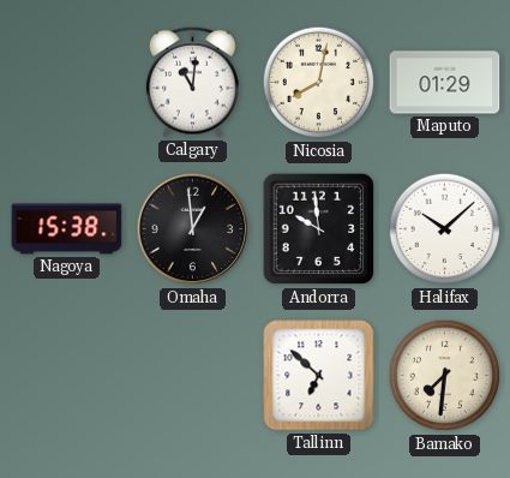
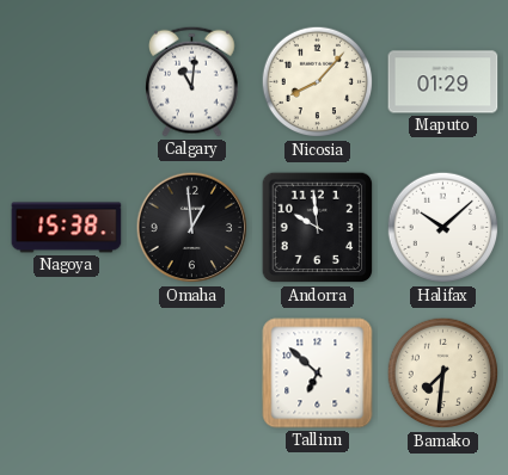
Nicosia: 8:02 -> 8:07 (318, 82)
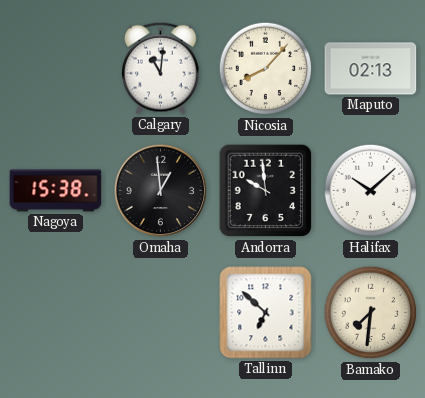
Maputo: 01:29 -> 02:13 (371, 69)
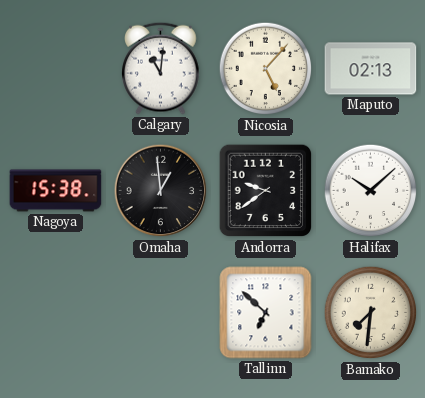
Nicosia: 8:07 -> 5:07 (266, 69)
Andorra: 9:59 -> 9:39 (266, 191)
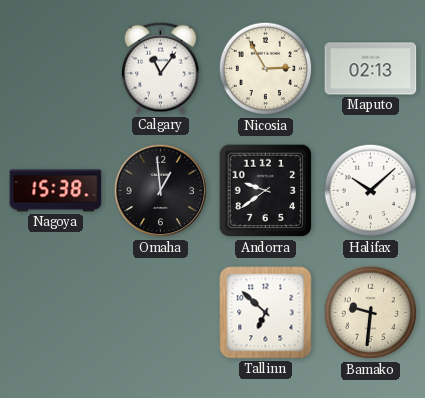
Calgary: 11:01 -> 11:06 (161, 68)
Nicosia: 5:07 -> 2:55 (266, 69)
Bamako: 7:31 -> 9:31 (371, 313)
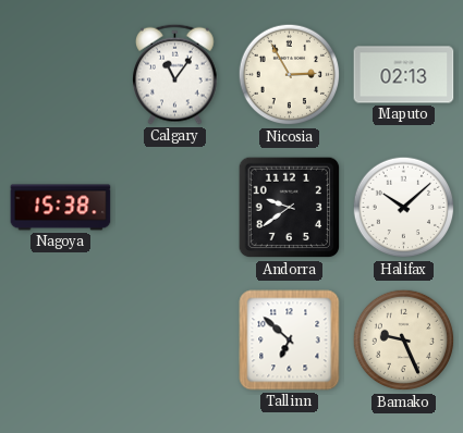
Omaha: 12:59 -> none (161, 191)
Bamako: 9:31 -> 9:26 (404, 341)
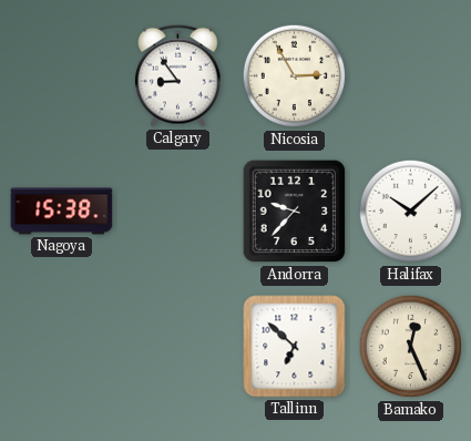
Calgary: 11:06 -> 8:54 (178, 75)
Maputo: 02:13 -> none (404, 75)
Andorra: 9:39 -> 9:37 (295, 212)
Bamako: 9:26 -> 12:26 (411, 347)
